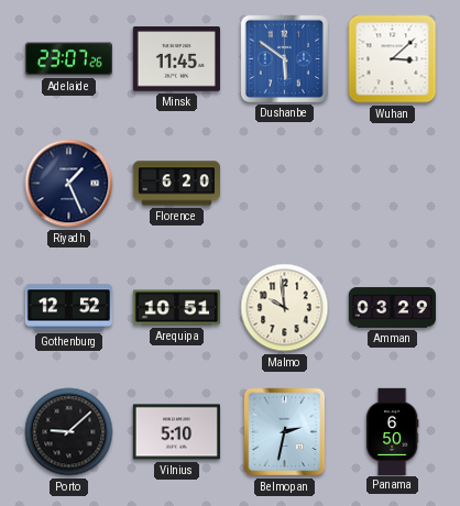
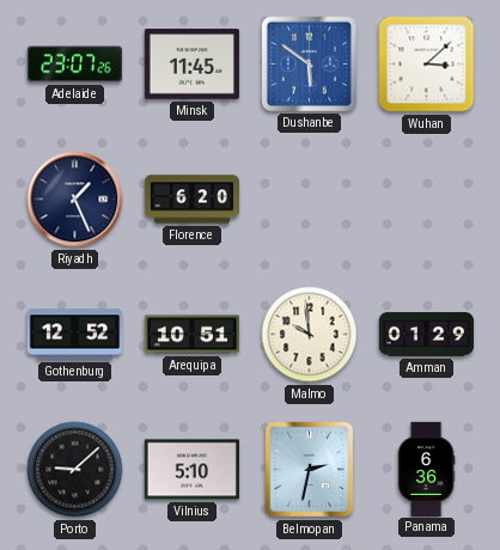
Amman: 03:29 -> 01:29 (426, 335)
Panama: 6:50 -> 6:36 (426, 469)
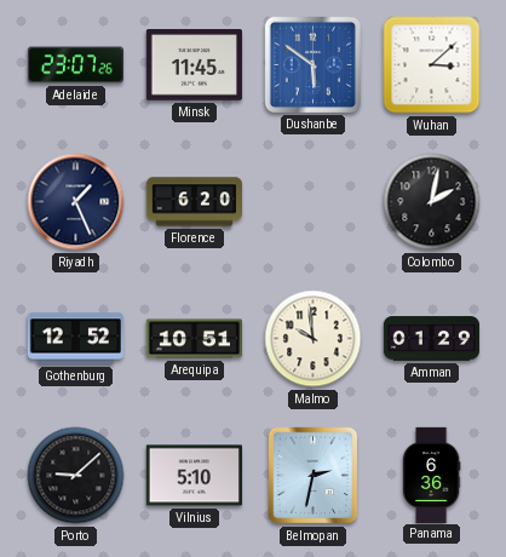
Colombo: none -> 2:02 (432, 202)
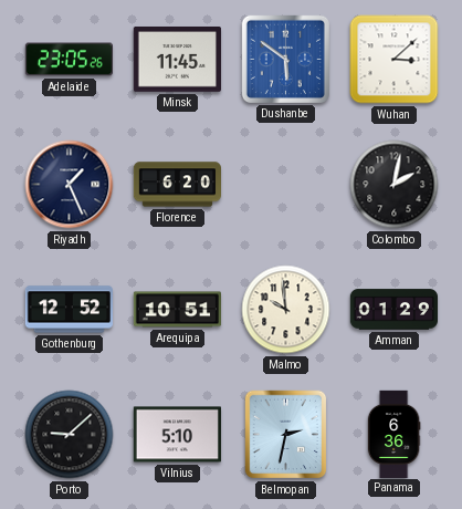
Adelaide: 23:07 -> 23:05 (69, 60)
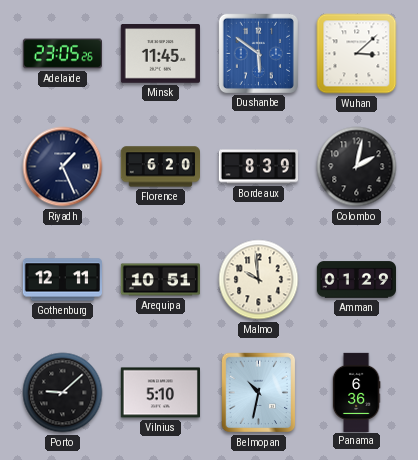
Bordeaux: none -> 8:39 (258, 167)
Gothenburg: 12:52 -> 12:11 (62, 280)
Belmopan: 2:32 -> 10:32 (259, 393)
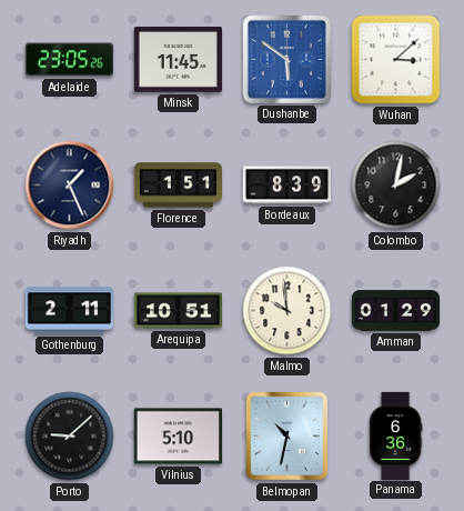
Florence: 6:20 -> 1:51 (178, 186)
Gothenburg: 12:11 -> 2:11 (69, 311)
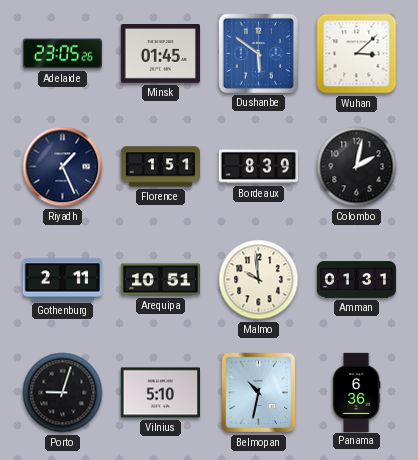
Minsk: 11:45 -> 01:45 (160, 54)
Amman: 01:29 -> 01:31 (356, 280)
Porto: 9:08 -> 9:03 (63, 393)
